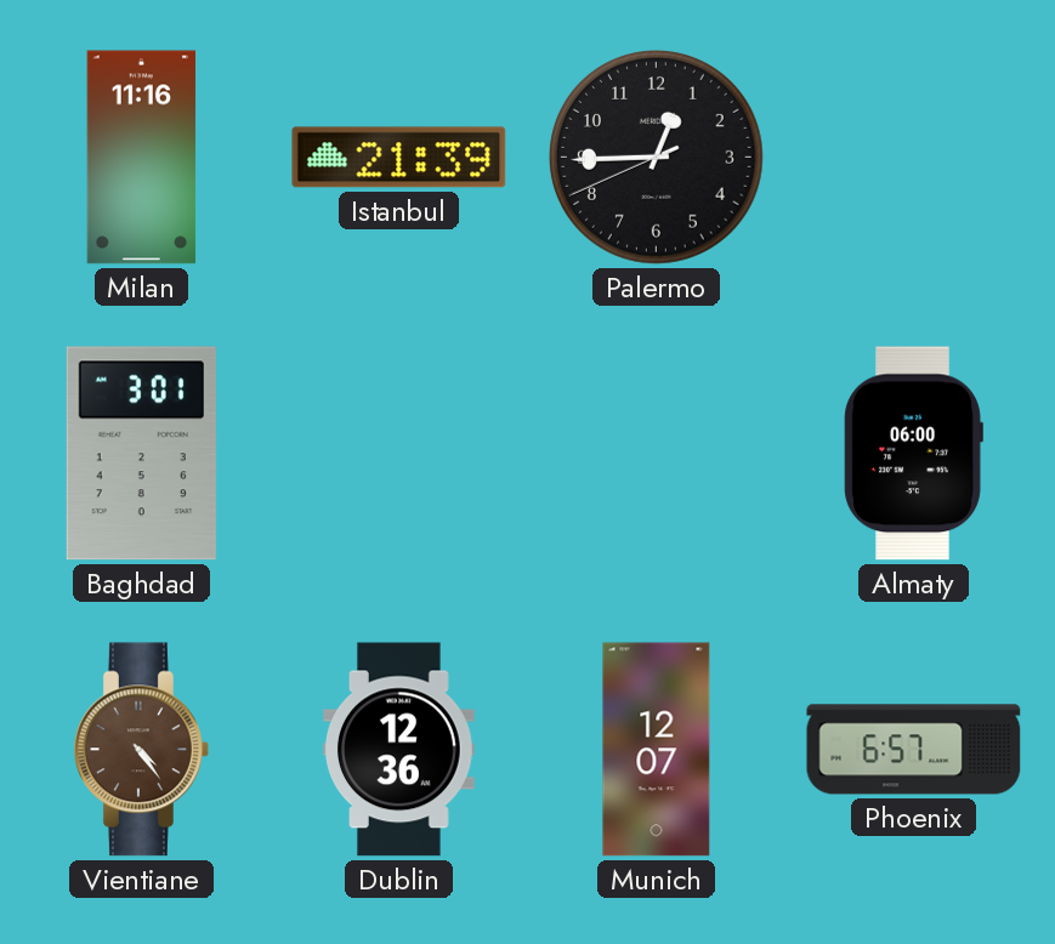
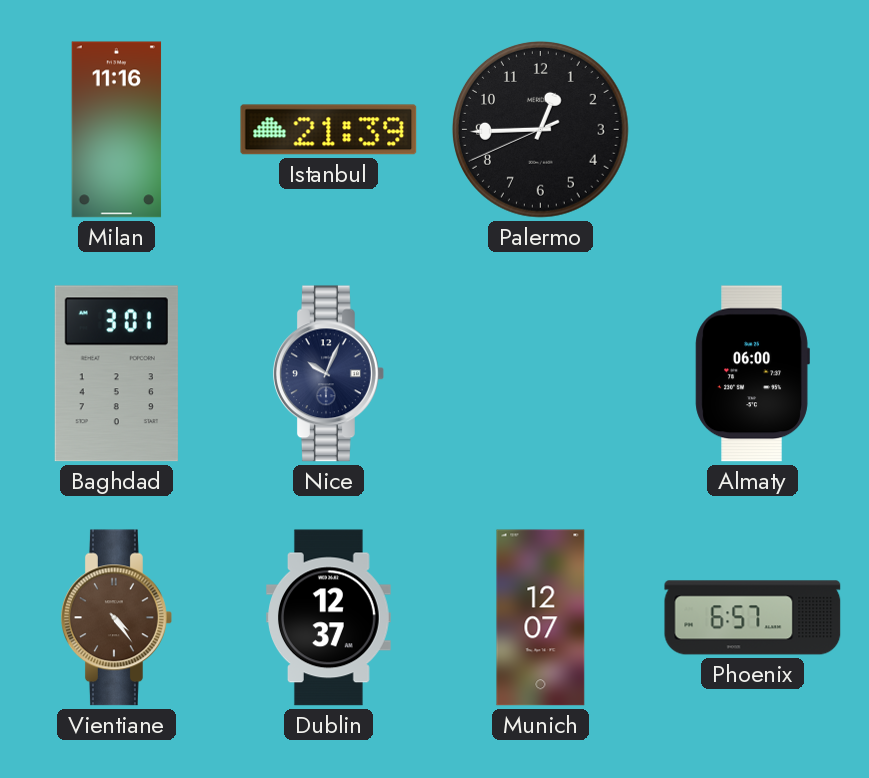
Nice: none -> 10:04 (329, 374)
Dublin: 12:36 -> 12:37 (329, 618)
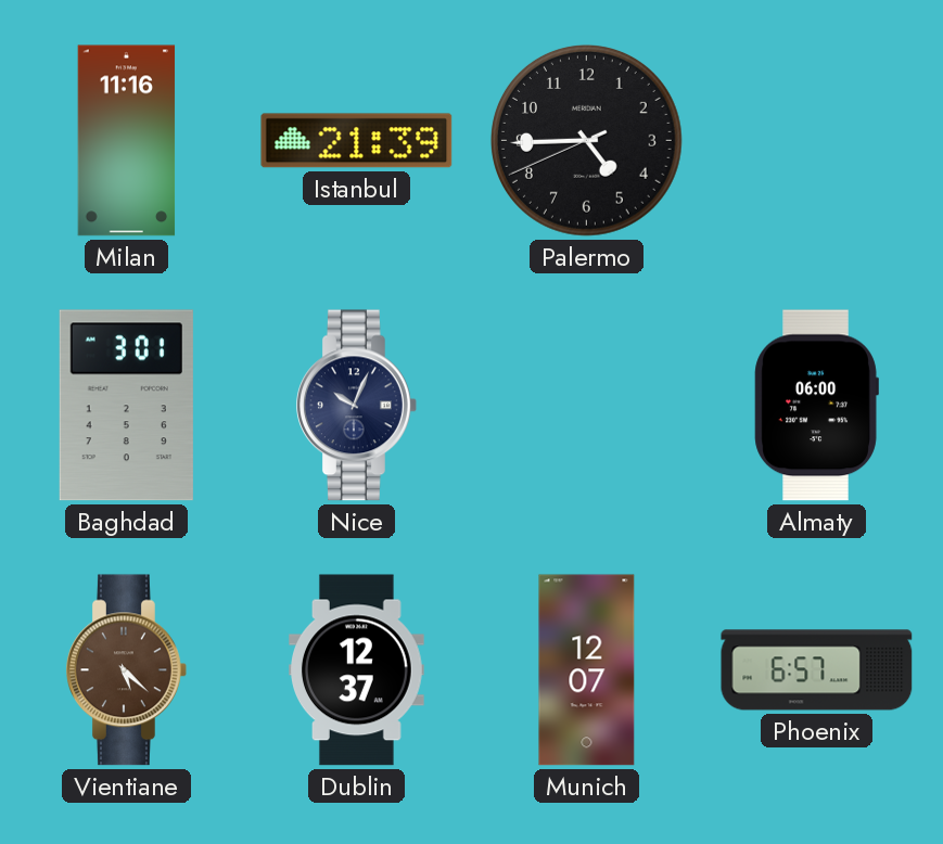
Palermo: 12:44 -> 4:44 (586, 140)
Vientiane: 4:24 -> 5:22 (127, 670)
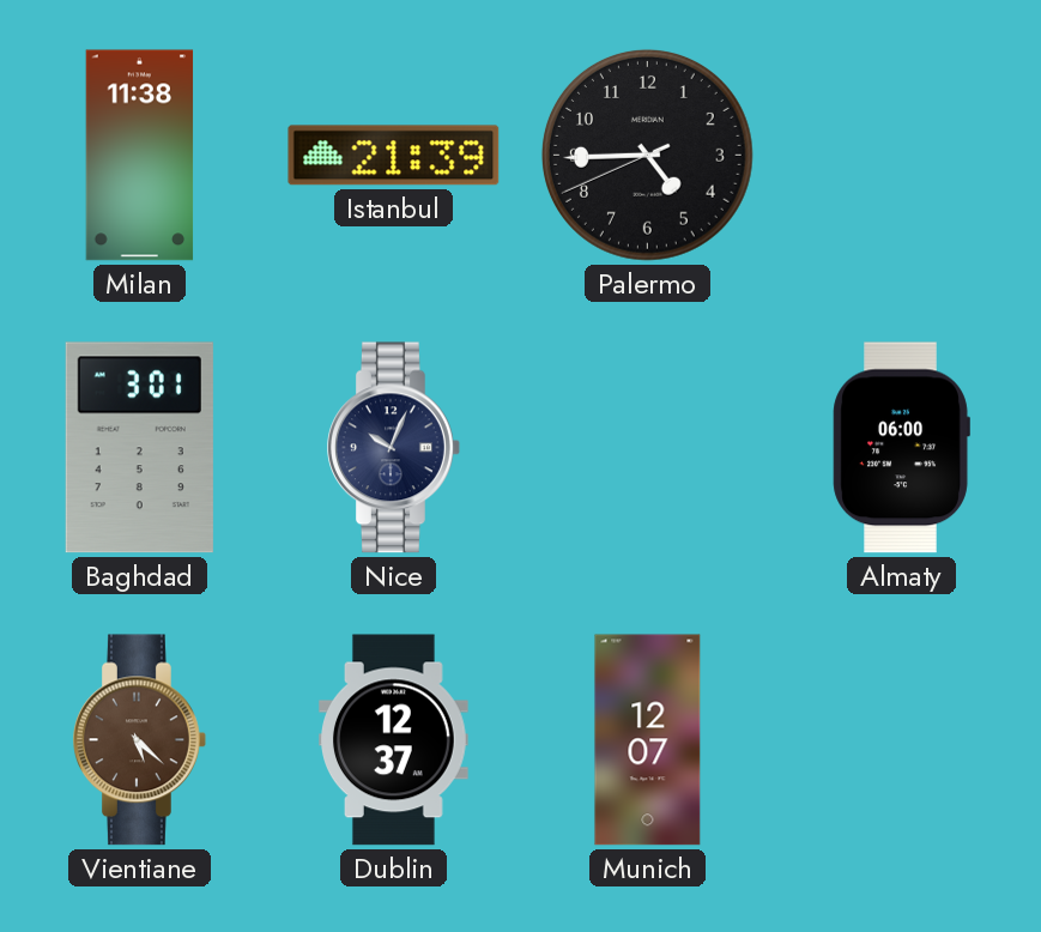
Milan: 11:16 -> 11:38 (140, 156)
Phoenix: 6:57 -> none (817, 670)
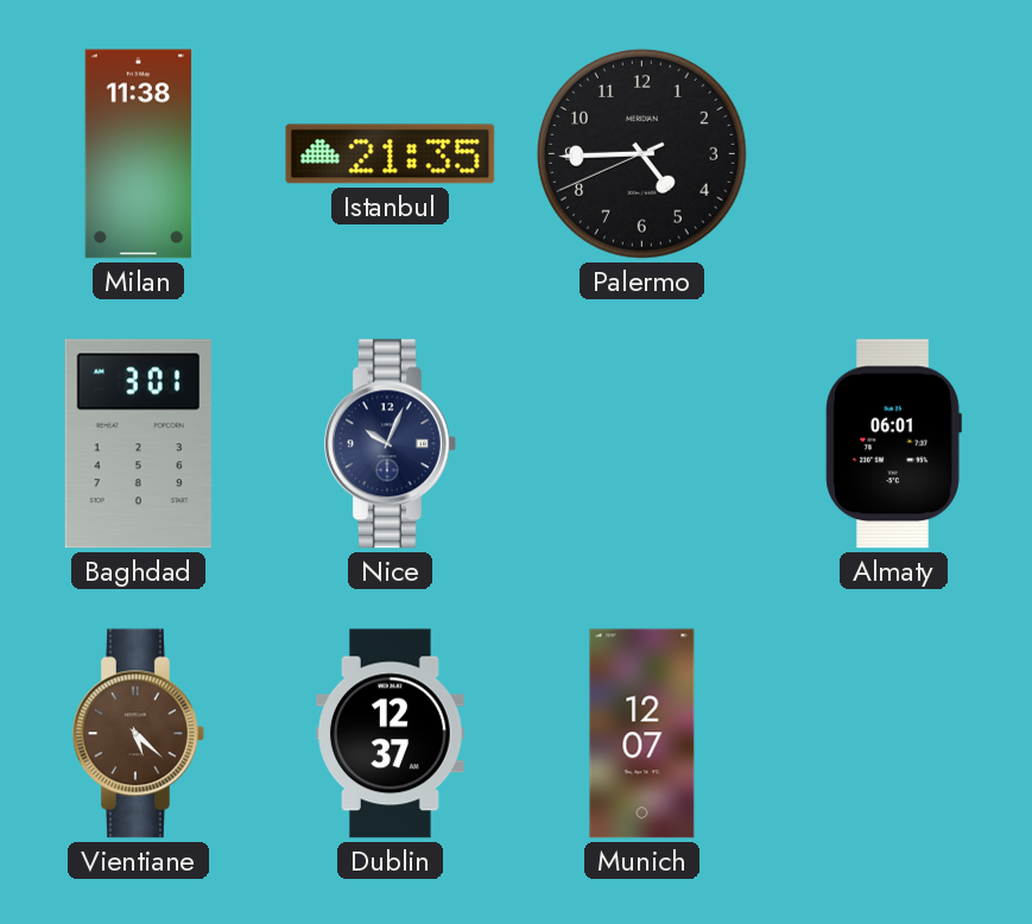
Istanbul: 21:39 -> 21:35 (391, 154)
Almaty: 06:00 -> 06:01 (893, 444)
